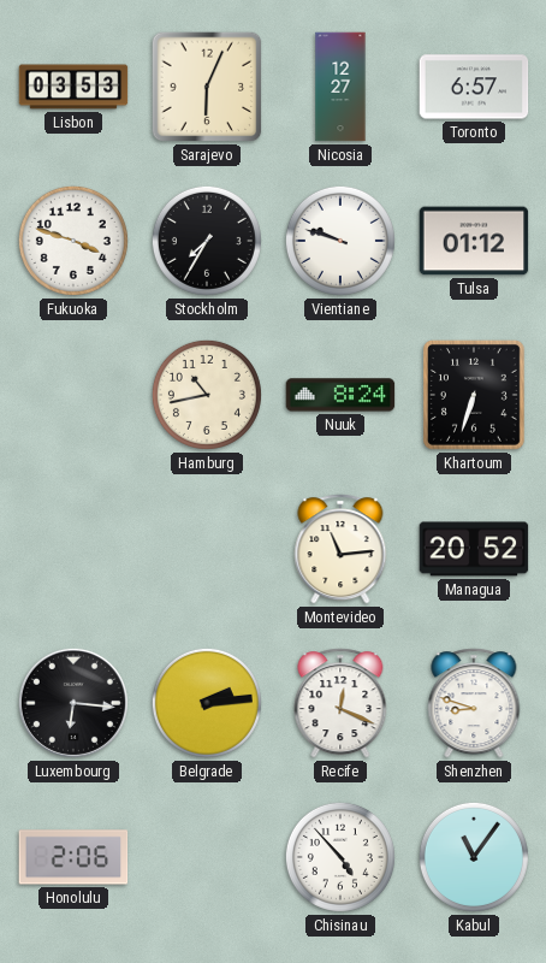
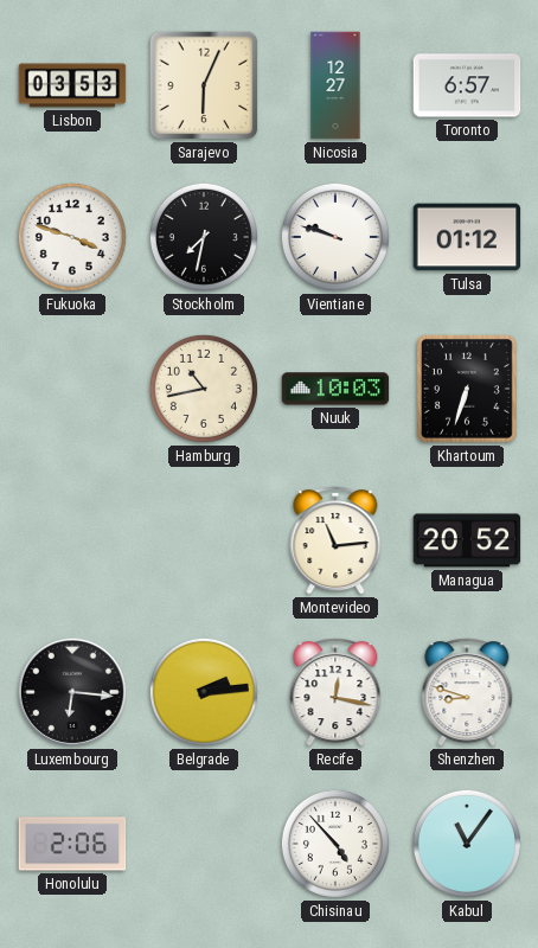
Stockholm: 7:35 -> 7:32 (204, 237)
Nuuk: 8:24 -> 10:03 (335, 389)
Recife: 12:19 -> 12:17 (335, 692)
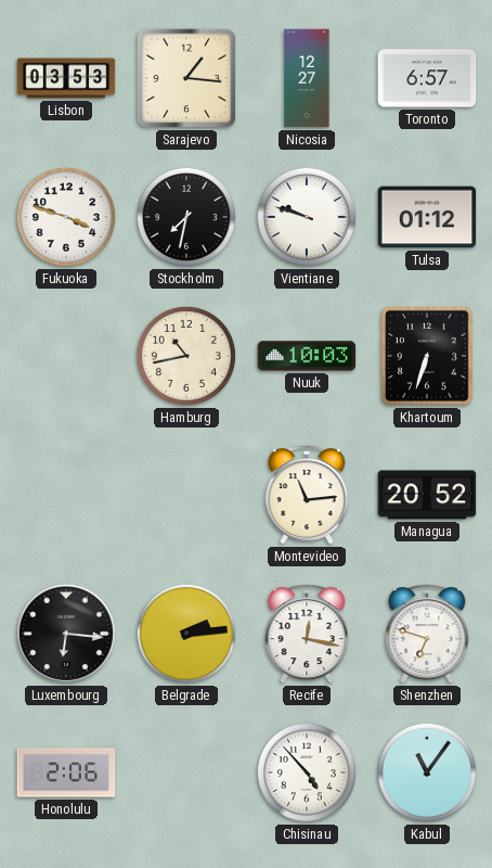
Sarajevo: 6:04 -> 1:16 (186, 78)
Shenzhen: 8:48 -> 6:48 (427, 634)
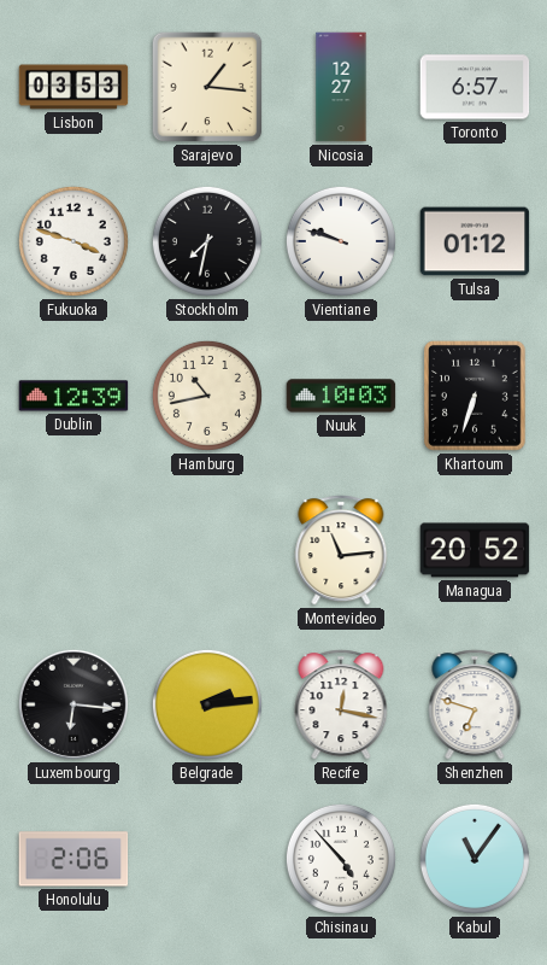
Dublin: none -> 12:39 (73, 396)
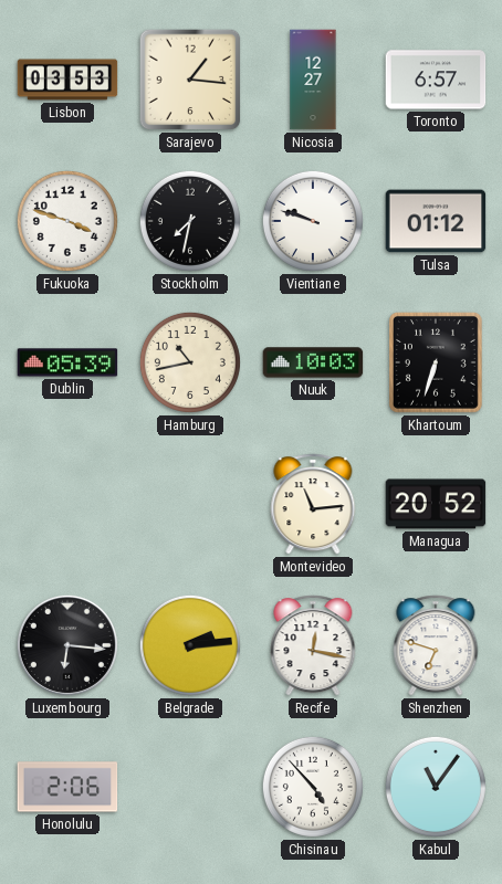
Dublin: 12:39 -> 05:39 (67, 362)
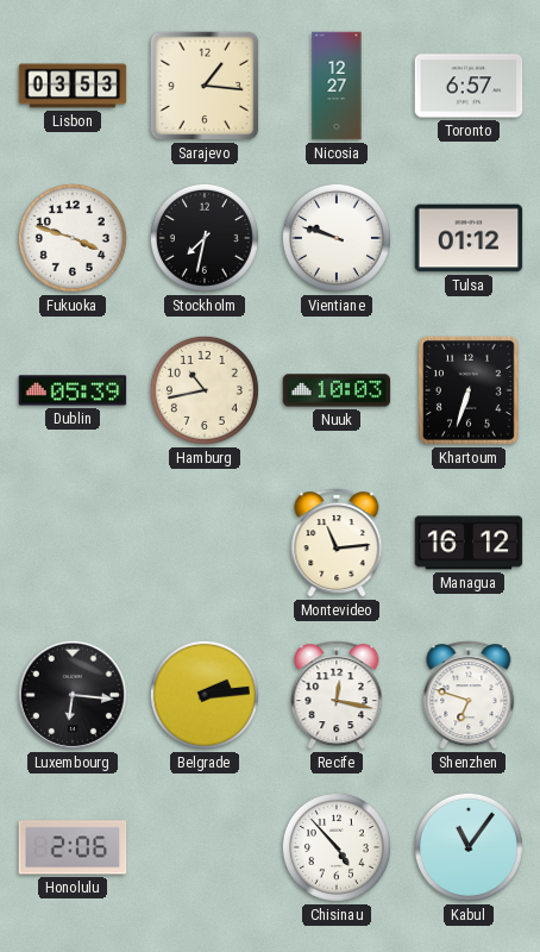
Managua: 20:52 -> 16:12 (469, 543)
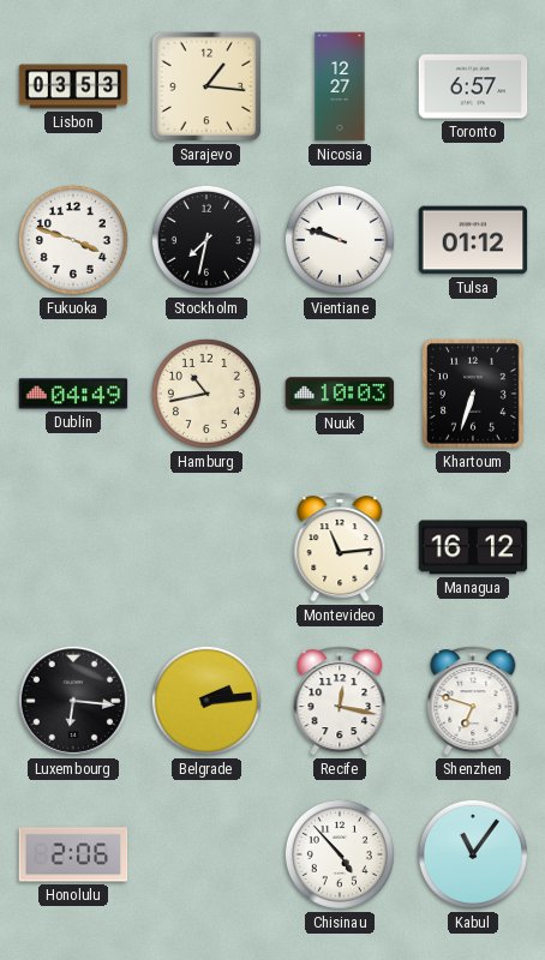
Dublin: 05:39 -> 04:49 (73, 394)
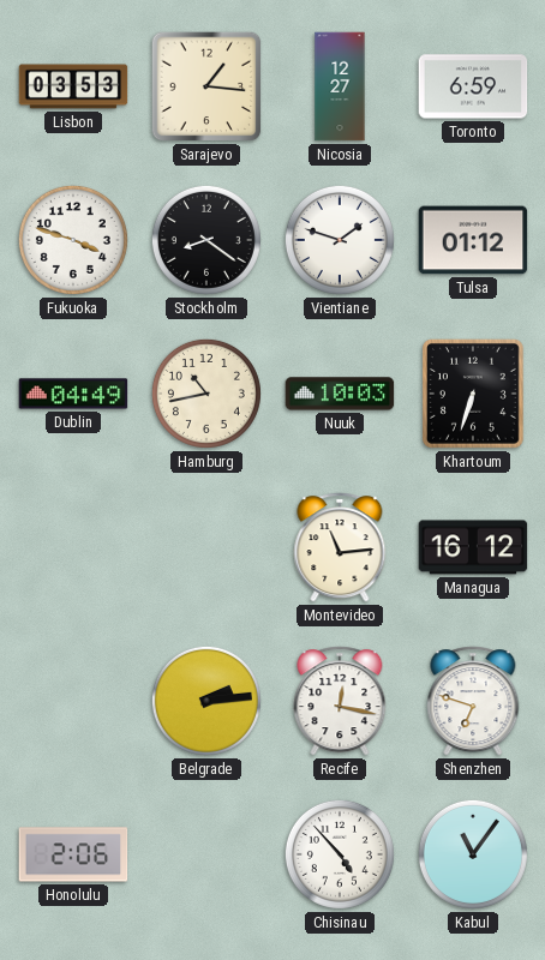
Toronto: 6:57 -> 6:59 (473, 86)
Stockholm: 7:32 -> 8:21 (206, 240)
Vientiane: 9:48 -> 1:48 (340, 240)
Luxembourg: 6:16 -> none (73, 701)
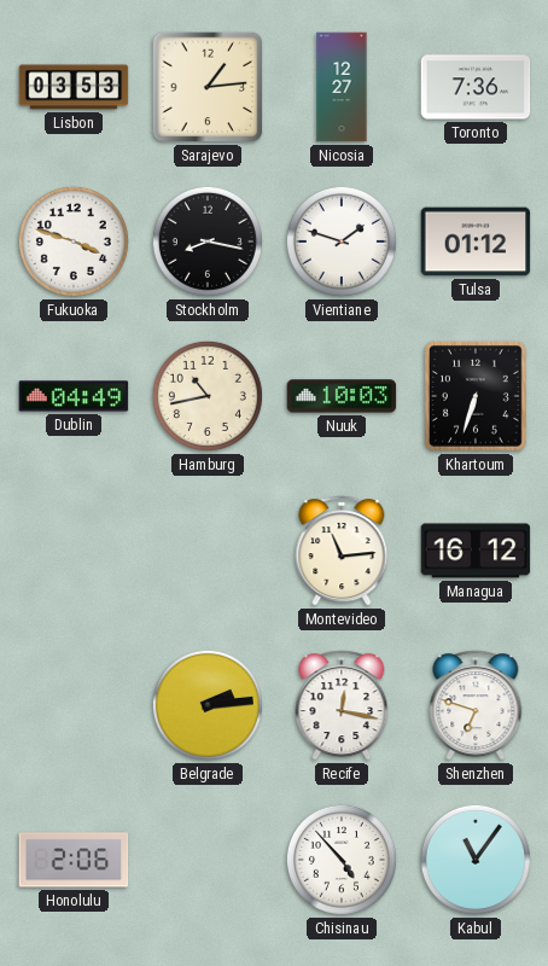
Sarajevo: 1:16 -> 1:14 (208, 87)
Toronto: 6:59 -> 7:36 (476, 87)
Stockholm: 8:21 -> 8:17 (208, 241)
